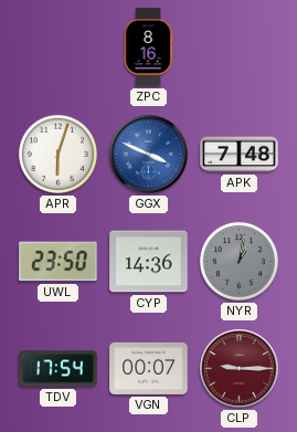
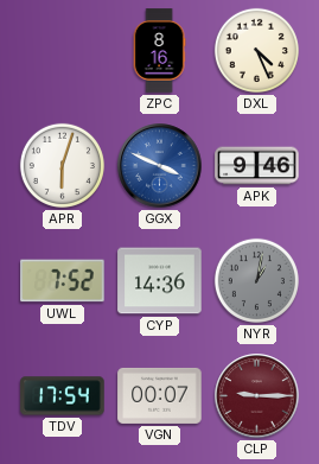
DXL: none -> 4:26 (256, 50)
APK: 7:48 -> 9:46 (257, 166)
UWL: 23:50 -> 7:52 (63, 281)
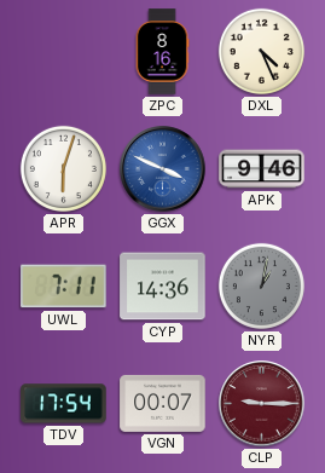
UWL: 7:52 -> 7:11 (64, 287)
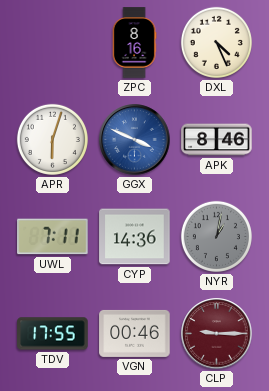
APK: 9:46 -> 8:46 (217, 140)
TDV: 17:54 -> 17:55 (53, 334)
VGN: 00:07 -> 00:46 (135, 333)
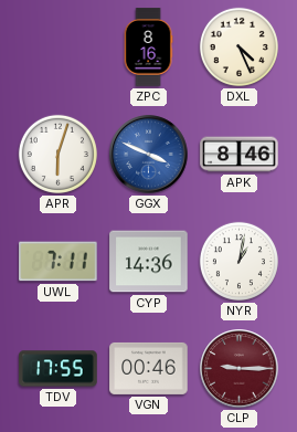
NYR dial: grey -> white (238, 261)
